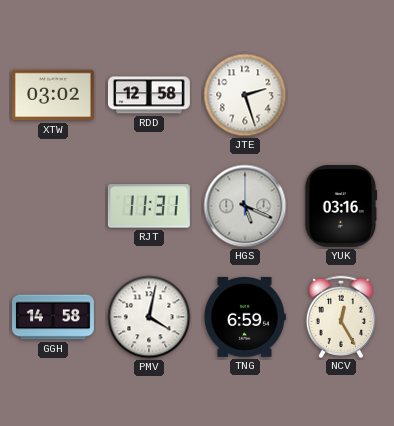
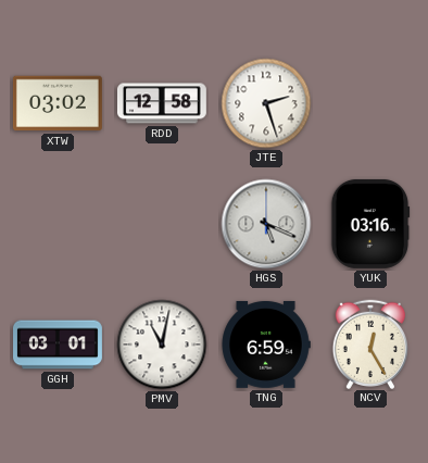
RJT: 11:31 -> none (149, 206)
GGH: 14:58 -> 03:01 (59, 345)
PMV: 4:02 -> 11:02 (162, 345)
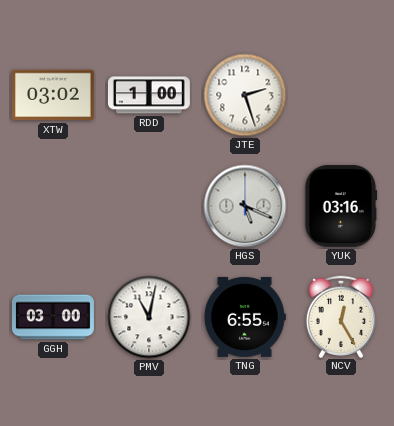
RDD: 12:58 -> 1:00 (149, 95)
GGH: 03:01 -> 03:00 (54, 317)
TNG: 6:59 -> 6:55 (245, 317)
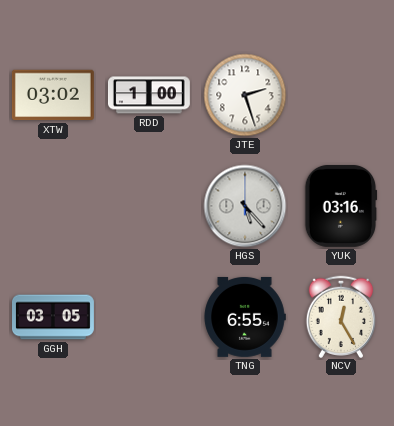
HGS: 5:19 -> 5:23 (245, 206)
GGH: 03:00 -> 03:05 (54, 317)
PMV: 11:02 -> none (149, 317)
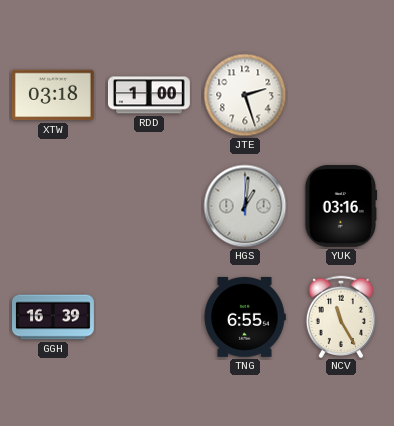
XTW: 03:02 -> 03:18 (53, 95)
HGS: 5:23 -> 1:01 (245, 206)
GGH: 03:05 -> 16:39 (54, 317)
NCV: 12:25 -> 11:25 (340, 316)
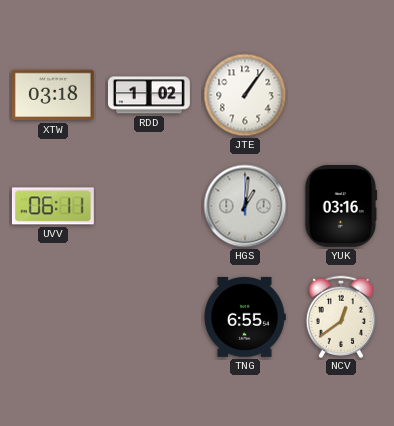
RDD: 1:00 -> 1:02 (149, 95)
JTE: 2:27 -> 1:06 (245, 95)
UVV: none -> 06:11 (53, 206)
GGH: 16:39 -> none (54, 317)
NCV: 11:25 -> 12:39 (340, 316)
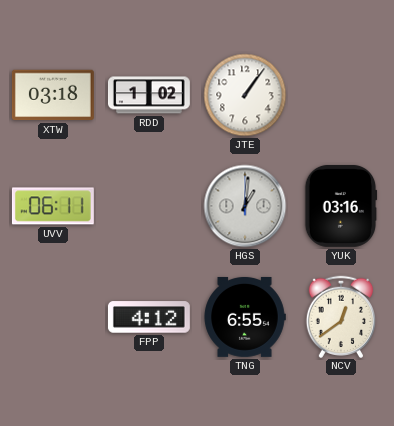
FPP: none -> 4:12 (149, 317)
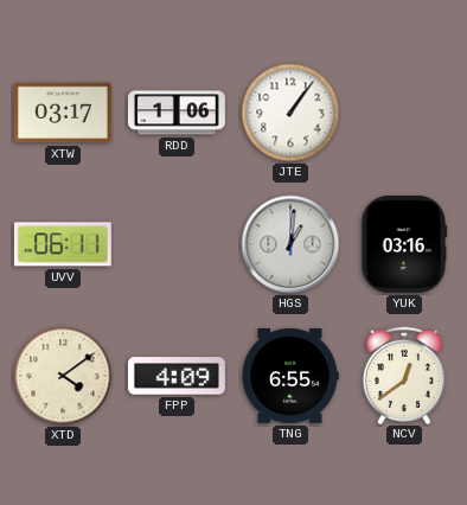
XTW: 03:18 -> 03:17 (63, 113)
RDD: 1:02 -> 1:06 (177, 113)
XTD: none -> 4:09 (63, 376)
FPP: 4:12 -> 4:09 (177, 376)
